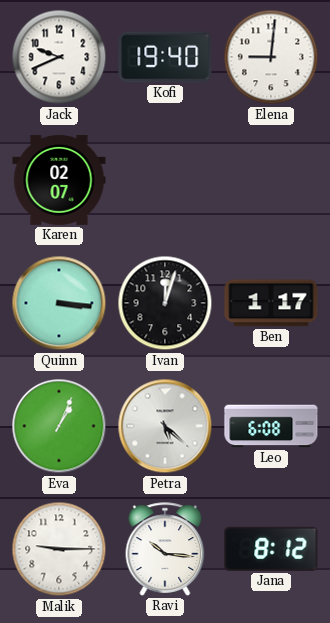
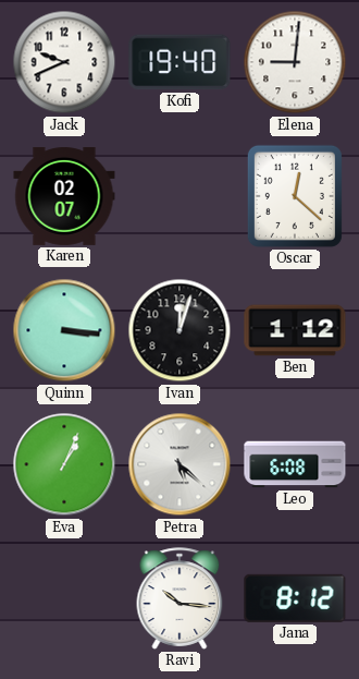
Oscar: none -> 12:22 (295, 196)
Ben: 1:17 -> 1:12 (295, 330)
Malik: 9:15 -> none (59, 549)
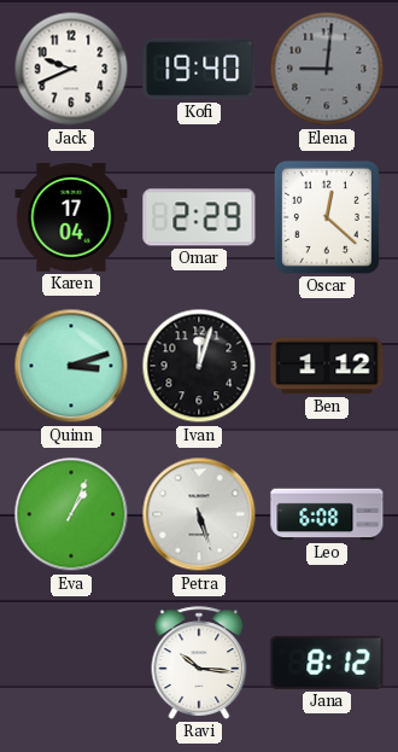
Elena dial: white -> grey (327, 69)
Karen: 02:07 -> 17:04 (71, 217)
Omar: none -> 2:29 (199, 217)
Quinn: 3:16 -> 3:12 (71, 366)
Petra: 5:22 -> 5:27 (199, 514)
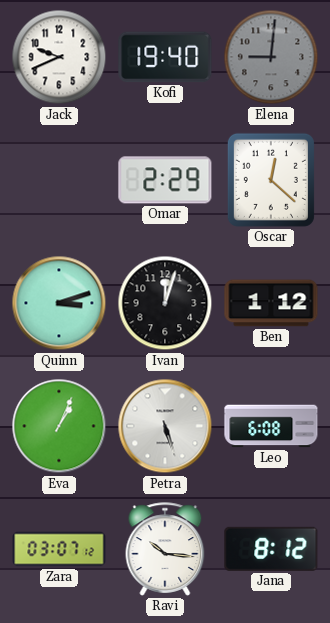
Karen: 17:04 -> none (71, 217)
Zara: none -> 03:07 (59, 549)
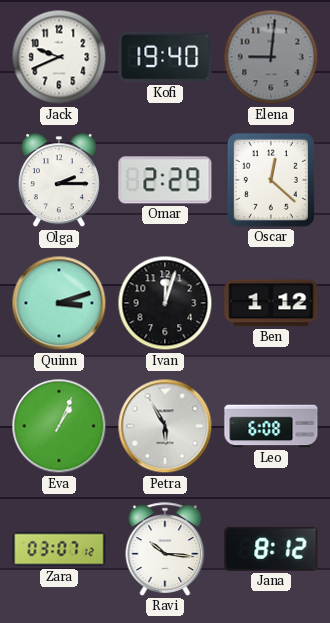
Olga: none -> 2:15 (59, 181)
Petra: 5:27 -> 5:55 (165, 426)
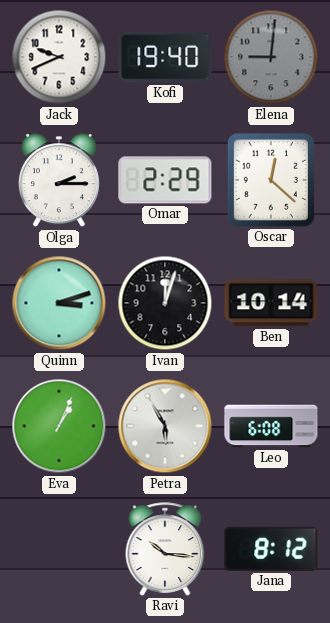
Ben: 1:12 -> 10:14 (271, 303)
Zara: 03:07 -> none (59, 549)
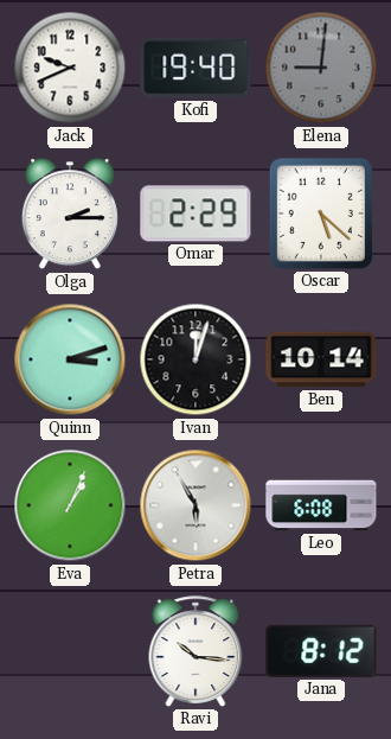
Oscar: 12:22 -> 5:22 (321, 214)
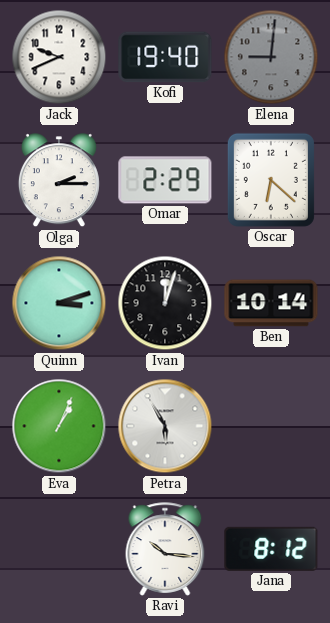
Oscar: 5:22 -> 6:22 (271, 180)
Leo: 6:08 -> none (321, 505)
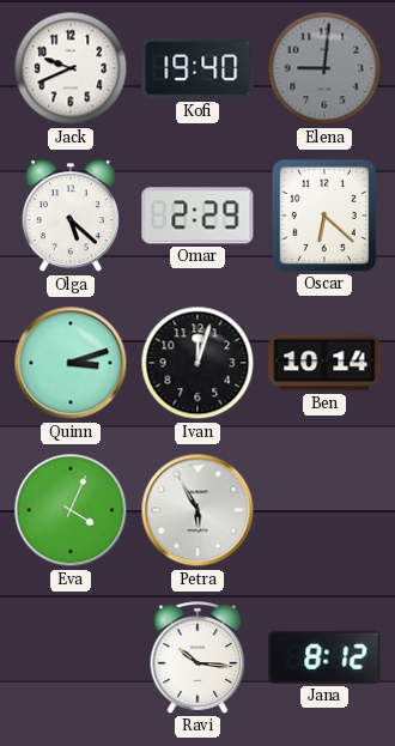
Olga: 2:15 -> 5:22 (71, 217)
Eva: 1:04 -> 4:04 (71, 510)
